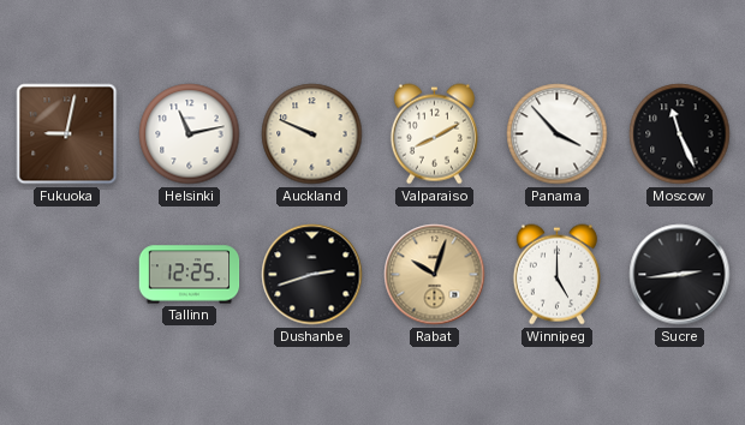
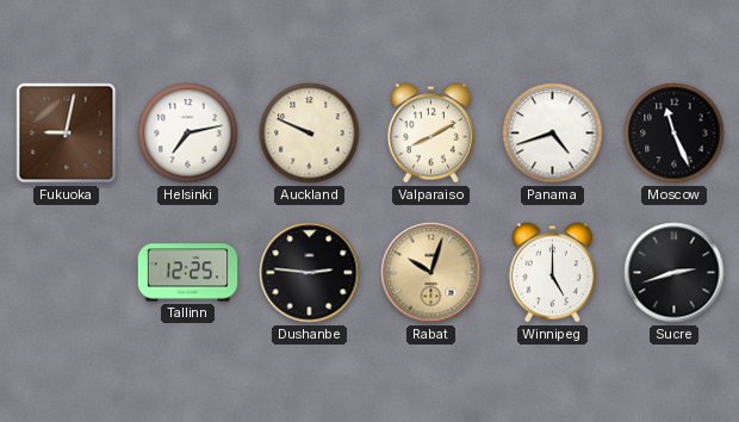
Helsinki: 11:13 -> 7:13 (188, 134)
Panama: 3:53 -> 4:42 (553, 134)
Dushanbe: 2:42 -> 2:46 (310, 273)
Sucre: 2:44 -> 2:42 (675, 273)
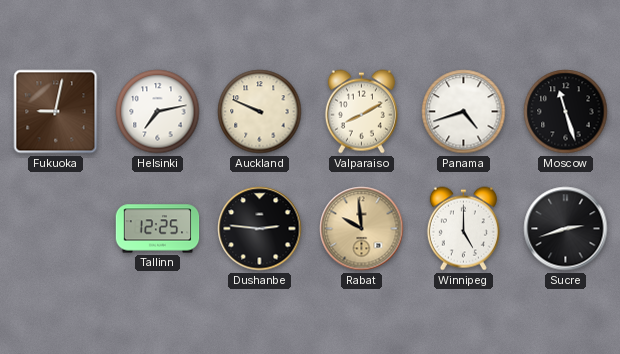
Moscow: 11:26 -> 11:27 (566, 112)
Rabat: 10:03 -> 9:59 (362, 229)
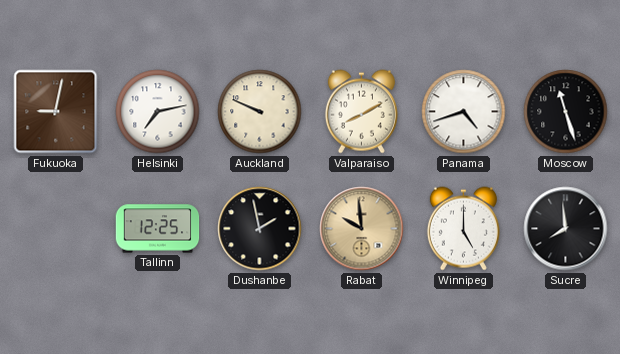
Dushanbe: 2:46 -> 1:58 (260, 229)
Sucre: 2:42 -> 7:59 (566, 229)
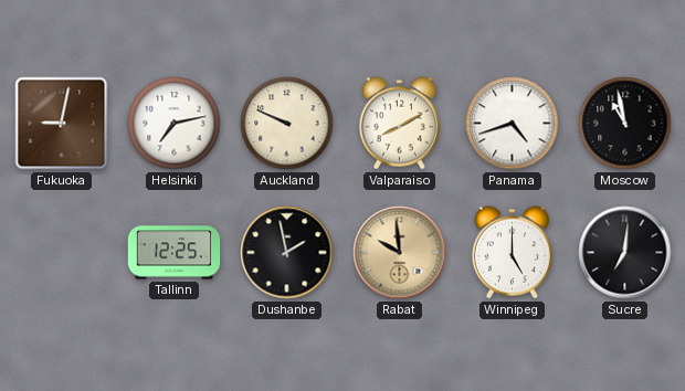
Moscow: 11:27 -> 10:58 (625, 124)
Sucre: 7:59 -> 7:01 (625, 253)
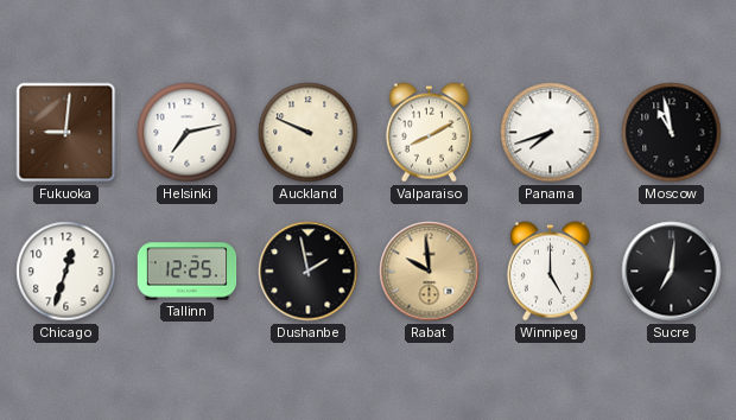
Fukuoka: 9:02 -> 9:01 (66, 133)
Panama: 4:42 -> 7:42 (551, 133)
Chicago: none -> 12:33 (66, 272)
